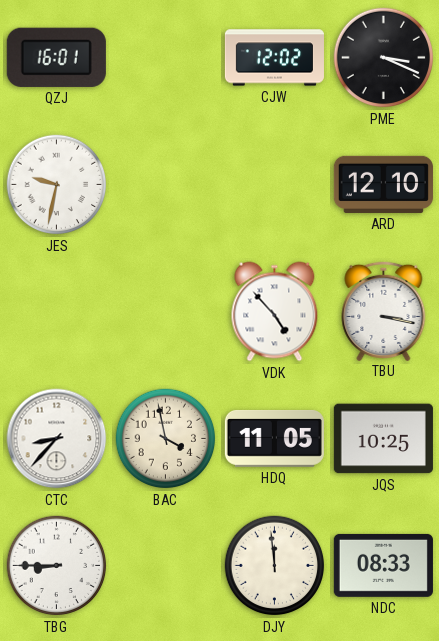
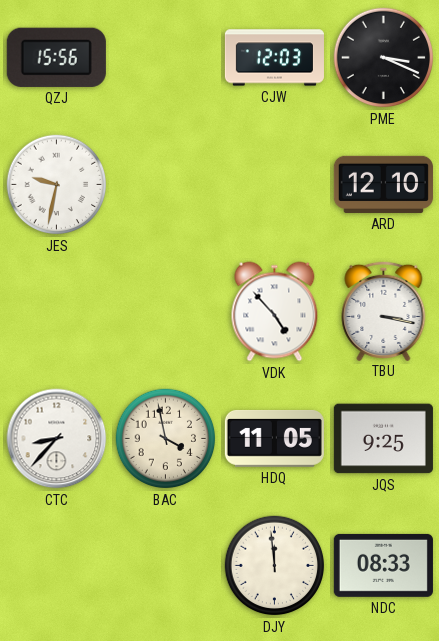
QZJ: 16:01 -> 15:56 (56, 57)
CJW: 12:02 -> 12:03 (274, 58)
JQS: 10:25 -> 9:25 (383, 439)
TBG: 8:45 -> none (57, 566)
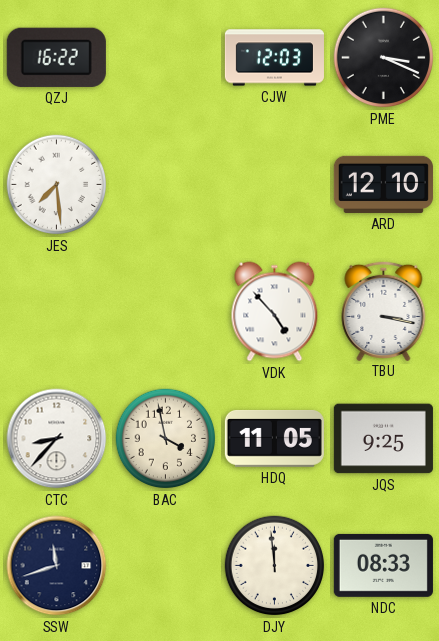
QZJ: 15:56 -> 16:22 (56, 57)
JES: 9:32 -> 7:29 (57, 185)
SSW: none -> 11:42 (57, 566)
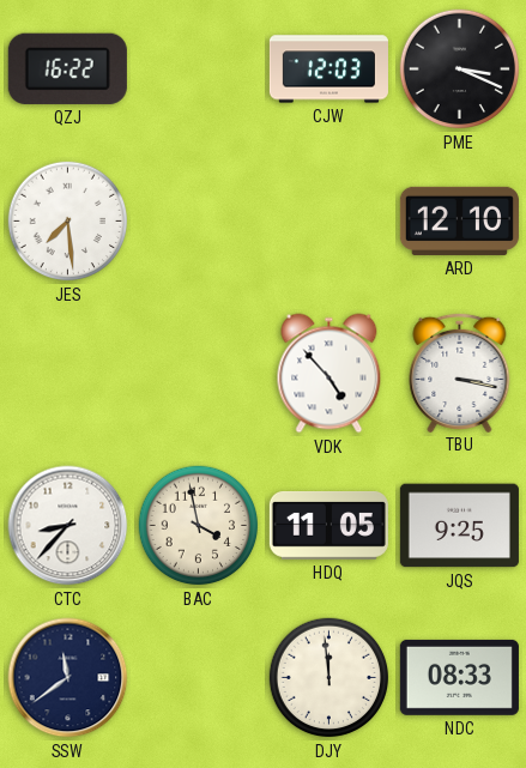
SSW: 11:42 -> 11:39 (68, 678)
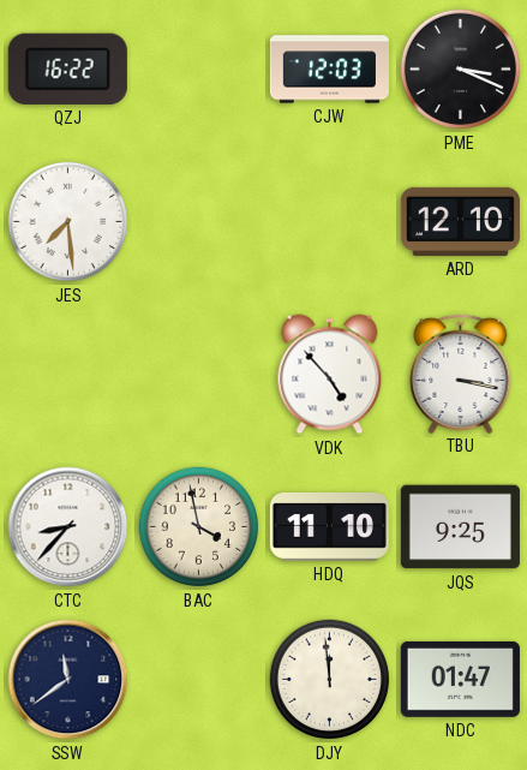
HDQ: 11:05 -> 11:10 (329, 527)
NDC: 08:33 -> 01:47 (460, 679)
